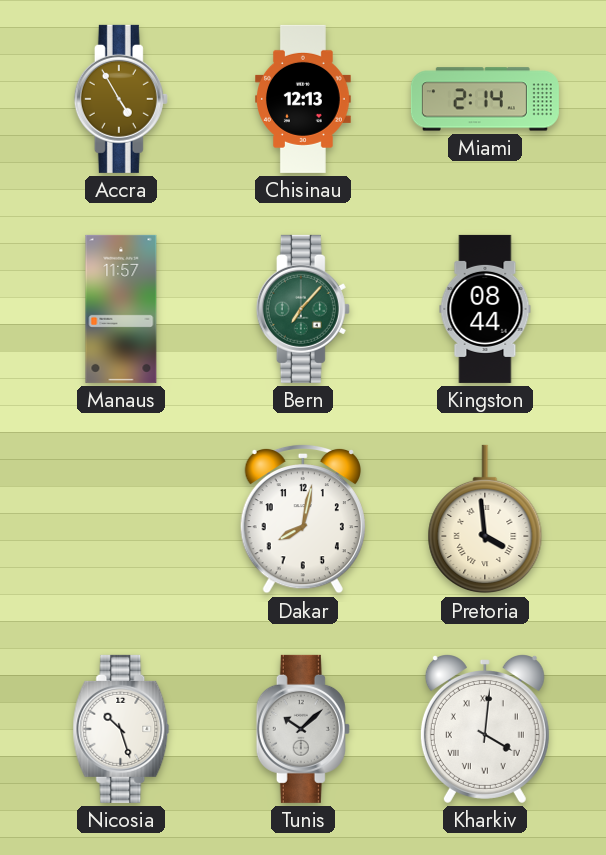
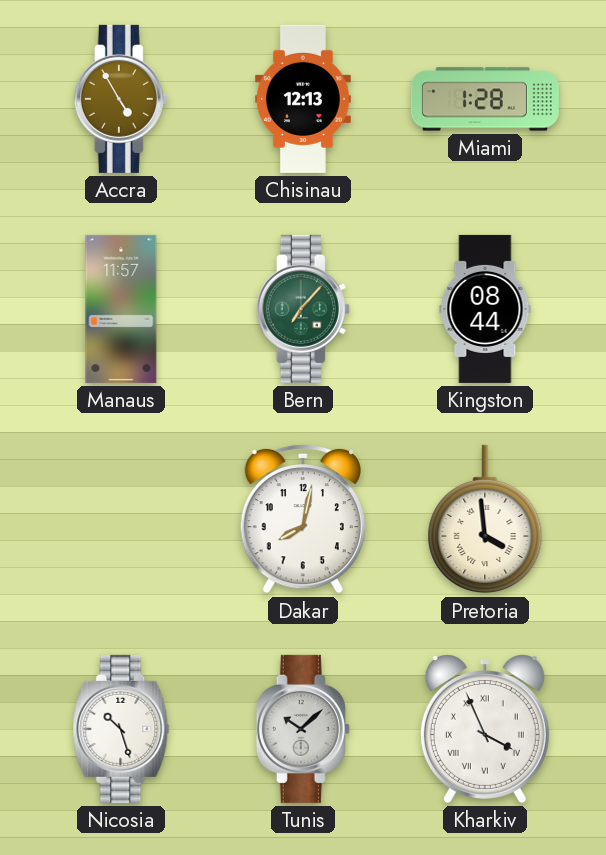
Miami: 2:14 -> 1:28 (485, 99)
Kharkiv: 4:01 -> 3:56 (485, 729)
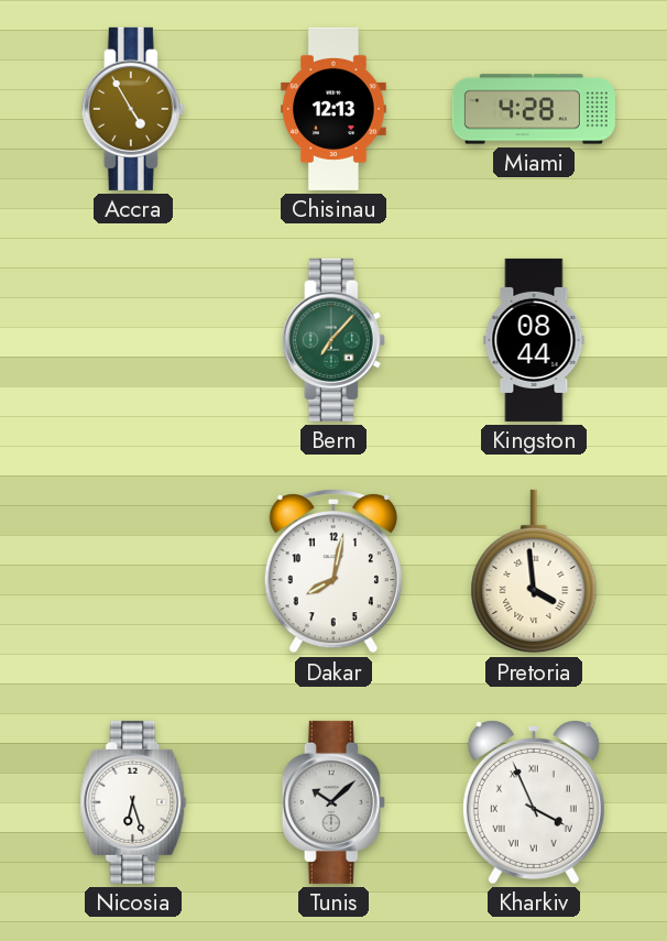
Miami: 1:28 -> 4:28 (534, 109)
Manaus: 11:57 -> none (121, 309)
Nicosia: 10:27 -> 6:27 (133, 802)
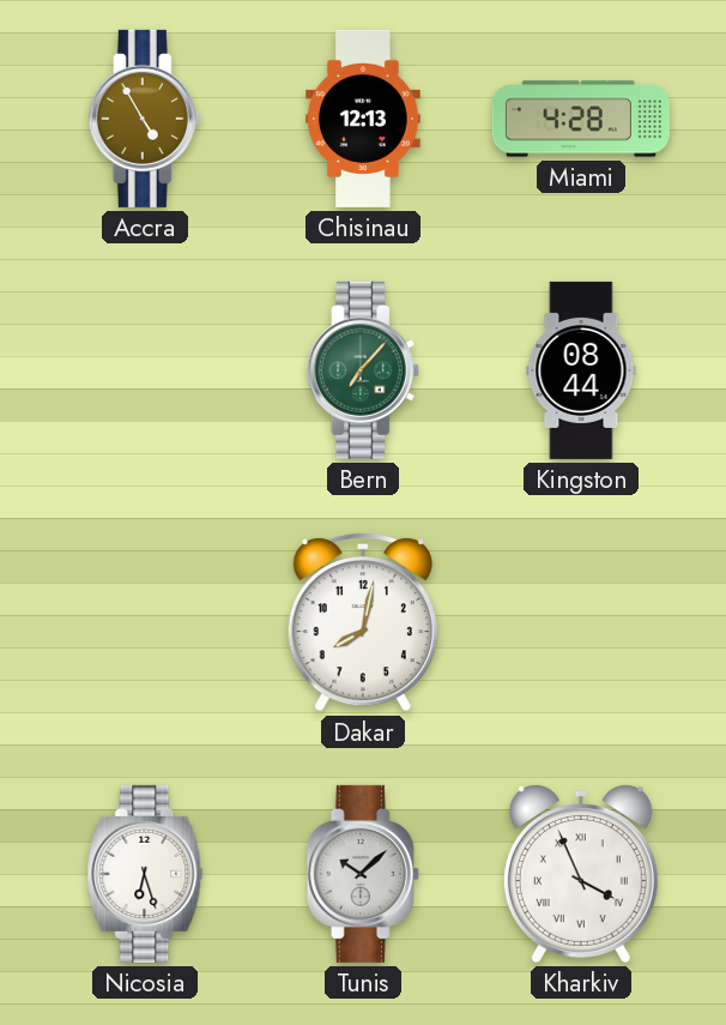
Pretoria: 3:59 -> none (534, 571)
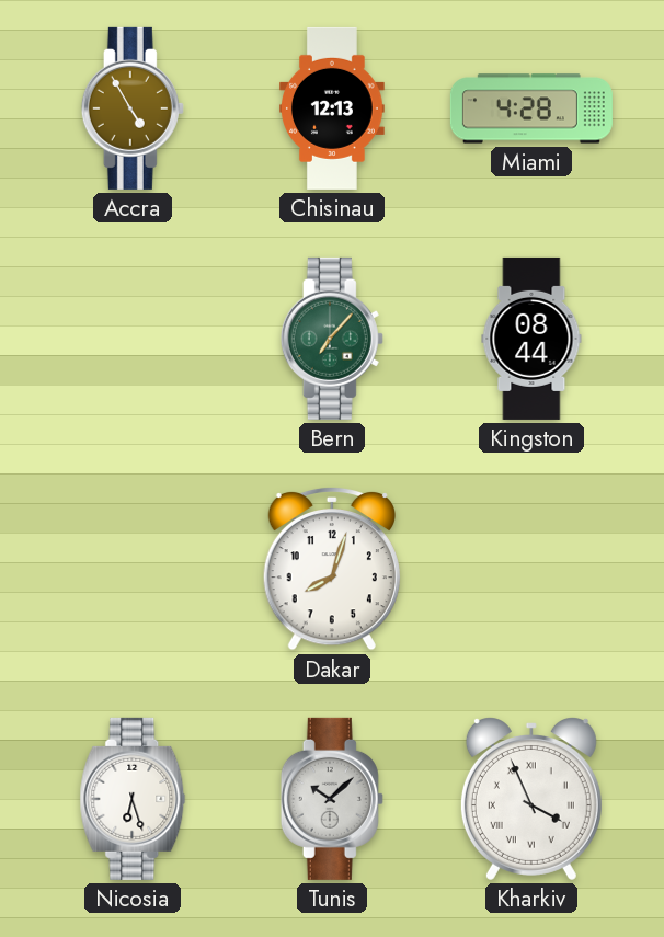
Dakar: 8:02 -> 8:03 (332, 569)
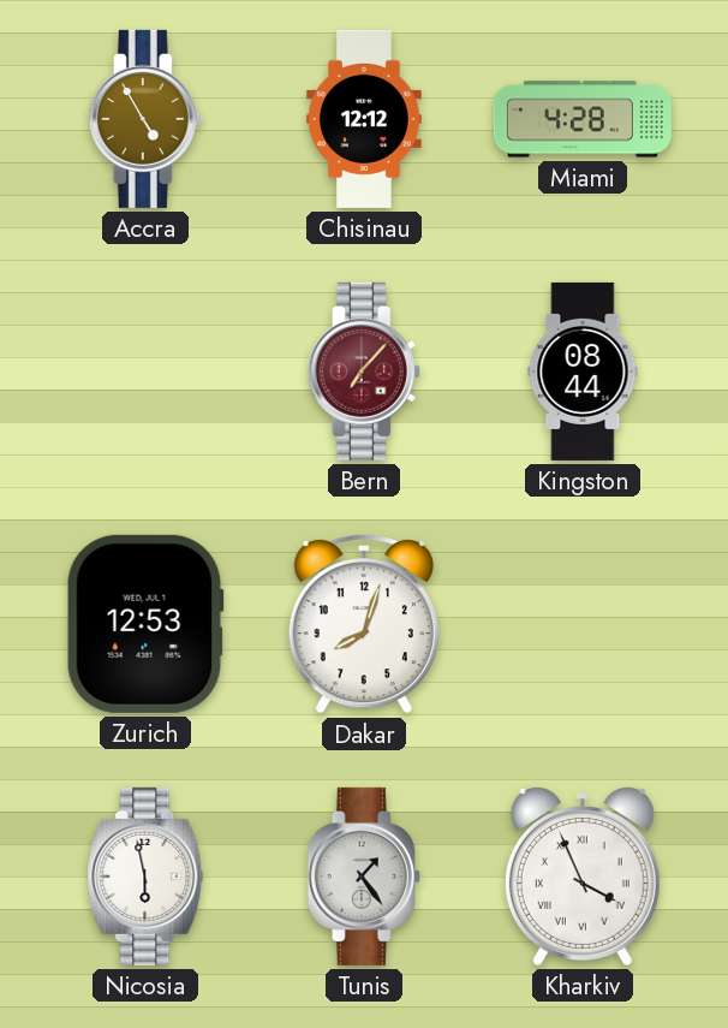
Chisinau: 12:13 -> 12:12 (365, 119)
Bern dial: green -> burgundy (364, 372)
Zurich: none -> 12:53 (145, 624)
Nicosia: 6:27 -> 5:58 (145, 877)
Tunis: 10:08 -> 1:24 (364, 877)
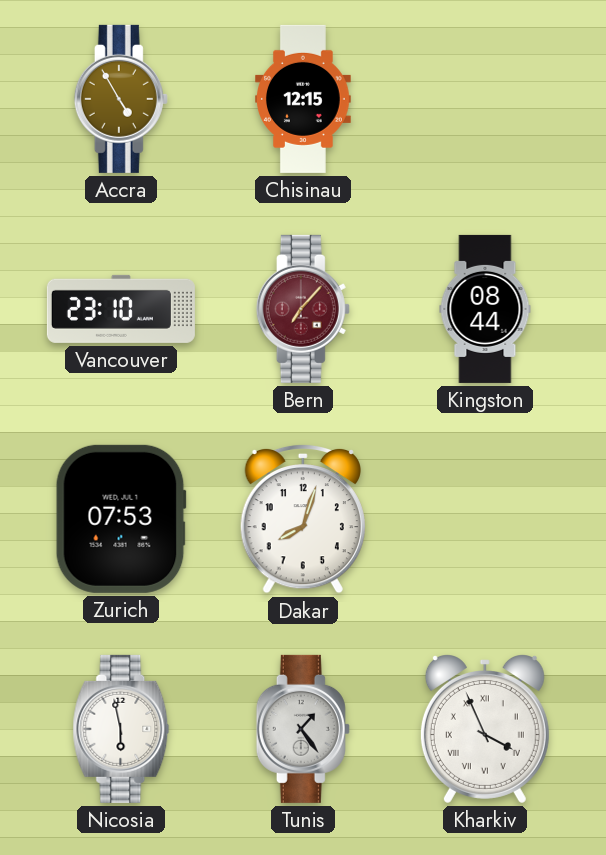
Chisinau: 12:12 -> 12:15 (304, 99)
Miami: 4:28 -> none (583, 119)
Vancouver: none -> 23:10 (121, 309)
Zurich: 12:53 -> 07:53 (121, 519)
